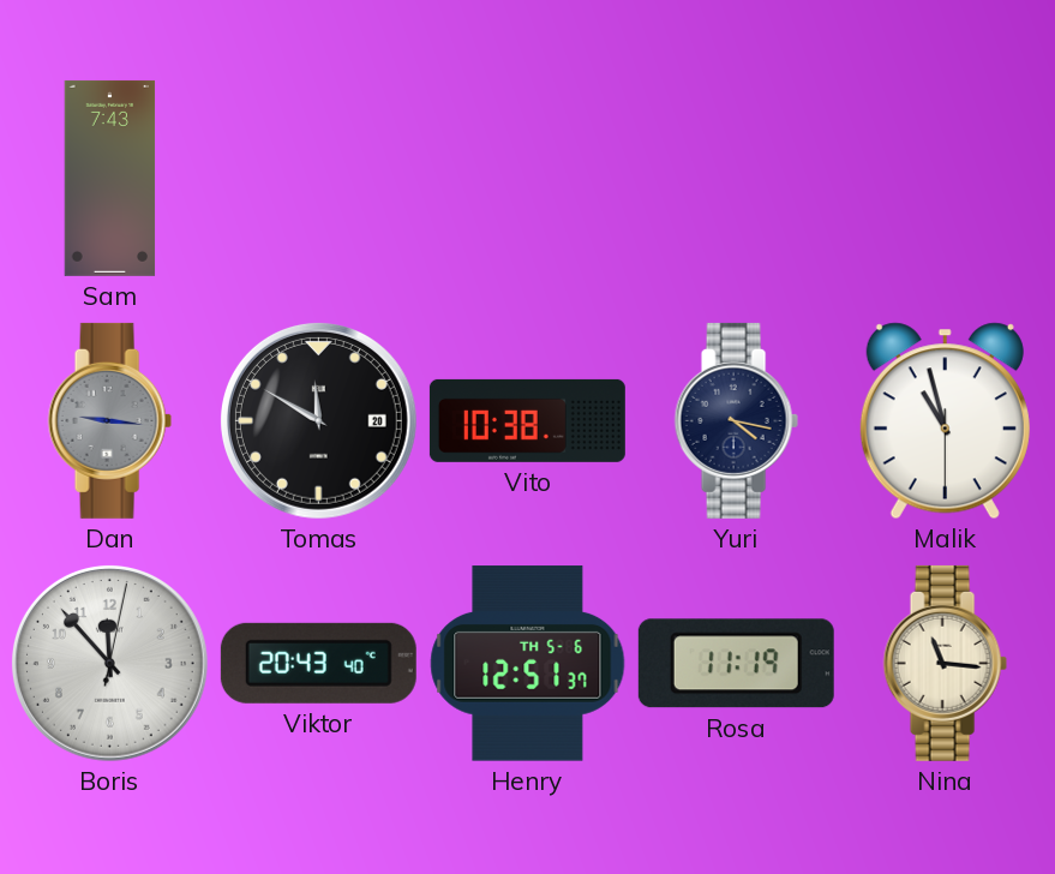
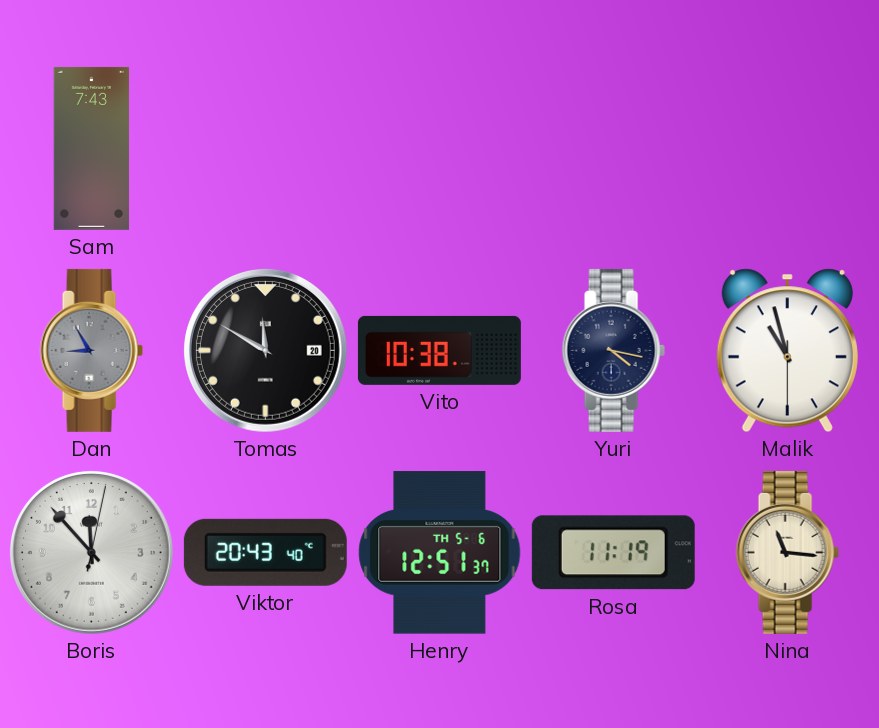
Dan: 9:16 -> 8:55 (91, 350)
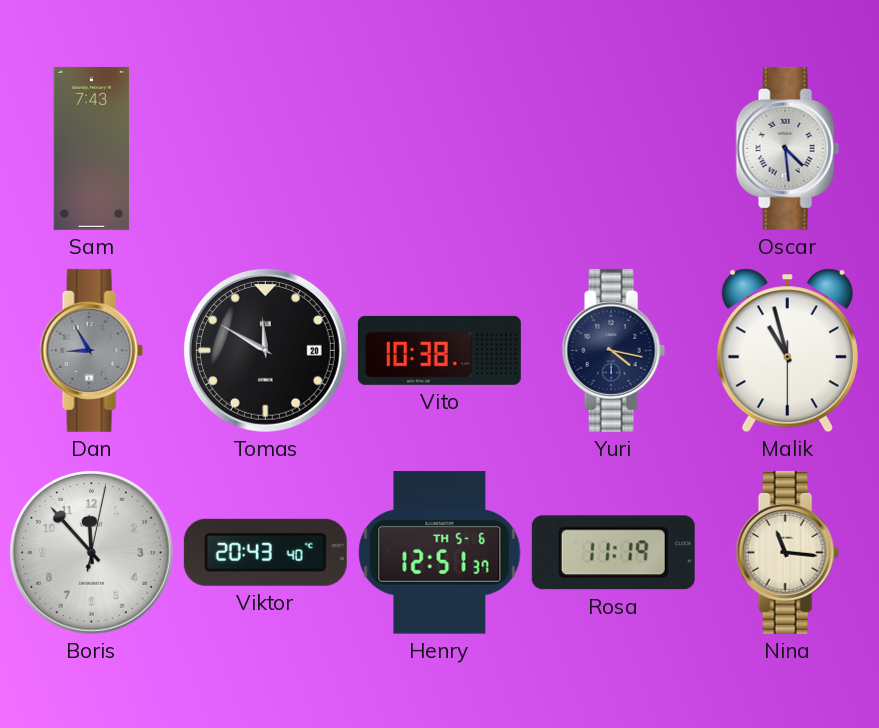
Oscar: none -> 4:29 (787, 148)
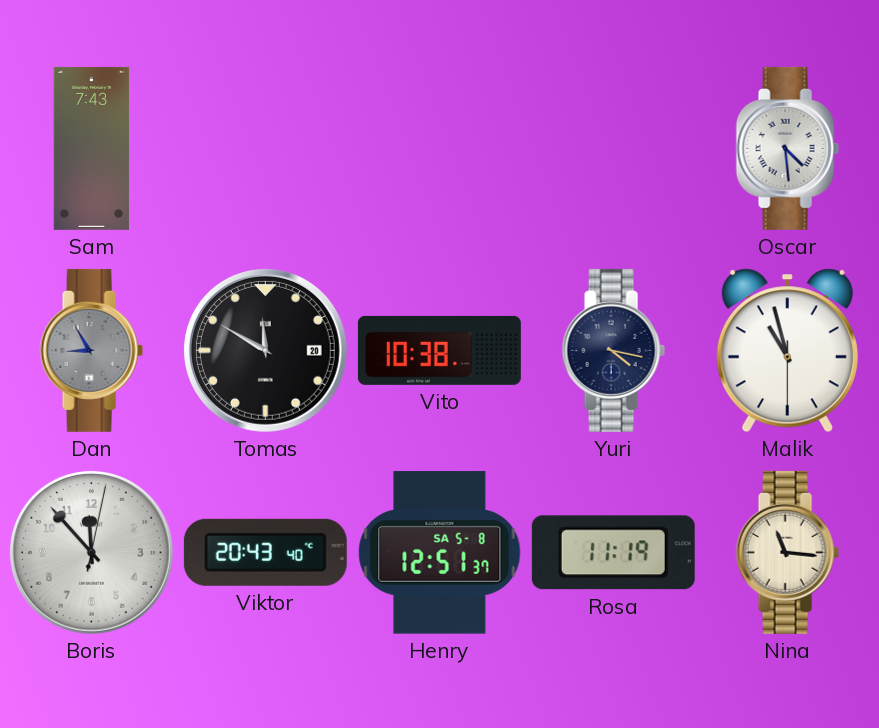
Henry date: TH 5-6 -> SA 5-8 (440, 553)
